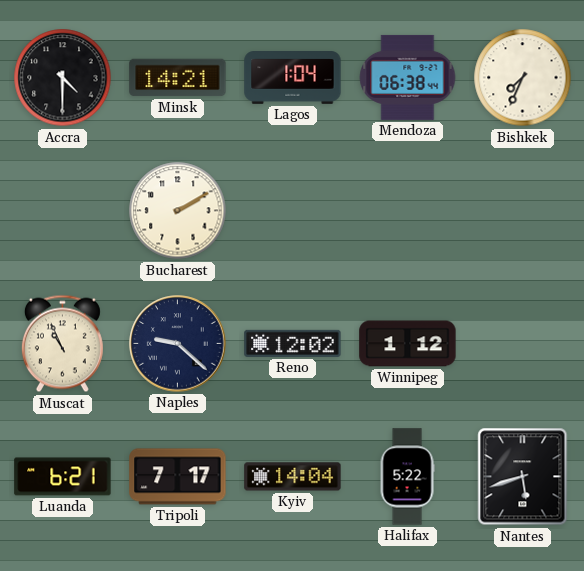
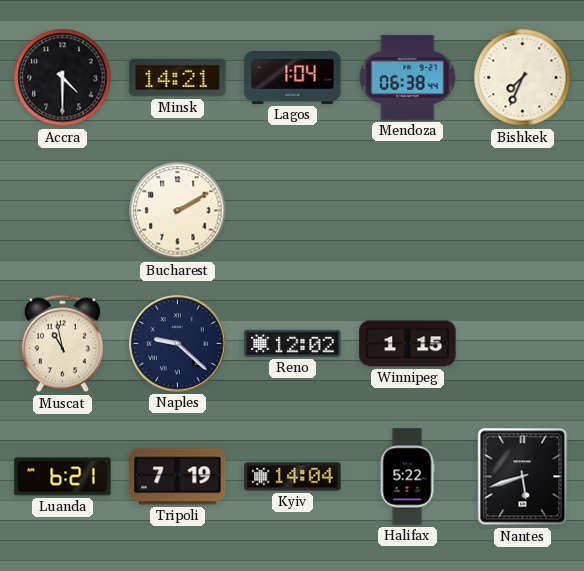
Muscat: 10:56 -> 10:58 (62, 344)
Winnipeg: 1:12 -> 1:15 (408, 344)
Tripoli: 7:17 -> 7:19 (178, 477)
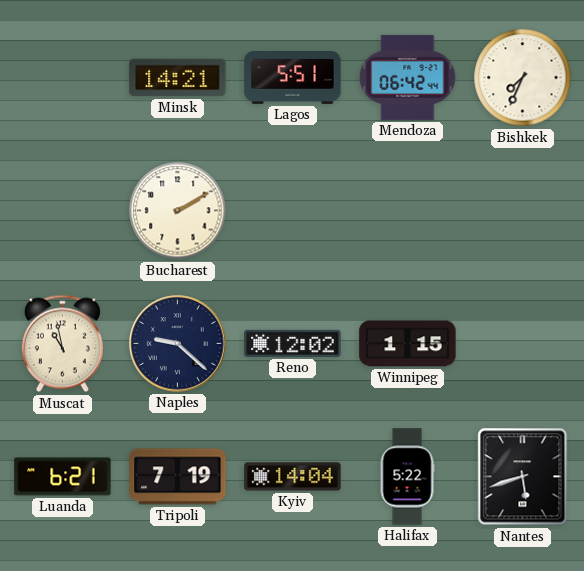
Accra: 4:30 -> none (63, 78)
Lagos: 1:04 -> 5:51 (293, 78)
Mendoza: 06:38 -> 06:42 (408, 77)
